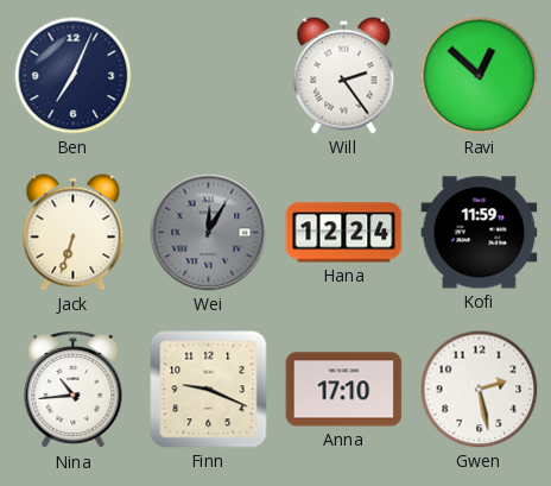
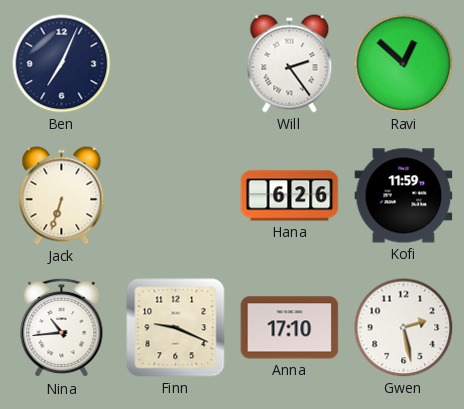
Wei: 12:05 -> none (209, 233)
Hana: 12:24 -> 6:26 (290, 196)
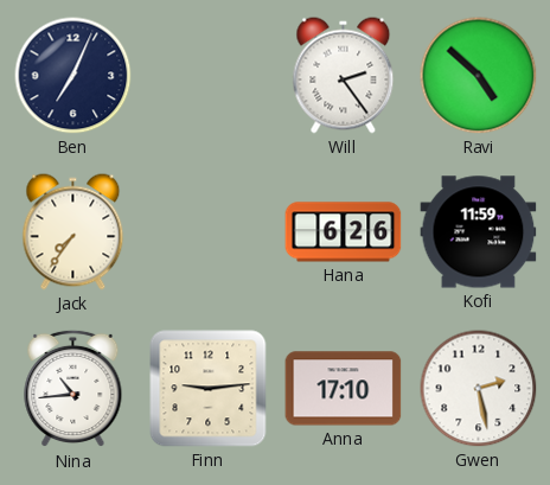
Ravi: 12:52 -> 4:52 (479, 76)
Jack: 6:33 -> 7:36 (73, 232)
Finn: 9:19 -> 9:14 (209, 389)
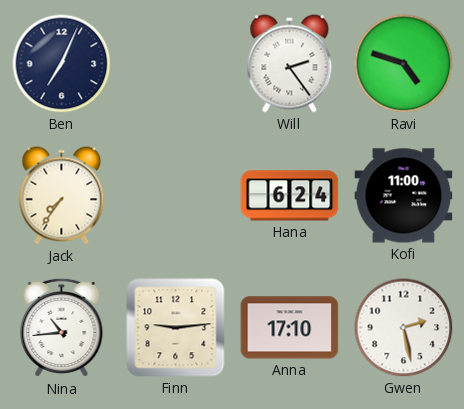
Ravi: 4:52 -> 4:48 (404, 64)
Hana: 6:26 -> 6:24 (290, 196)
Kofi: 11:59 -> 11:00 (404, 196)
